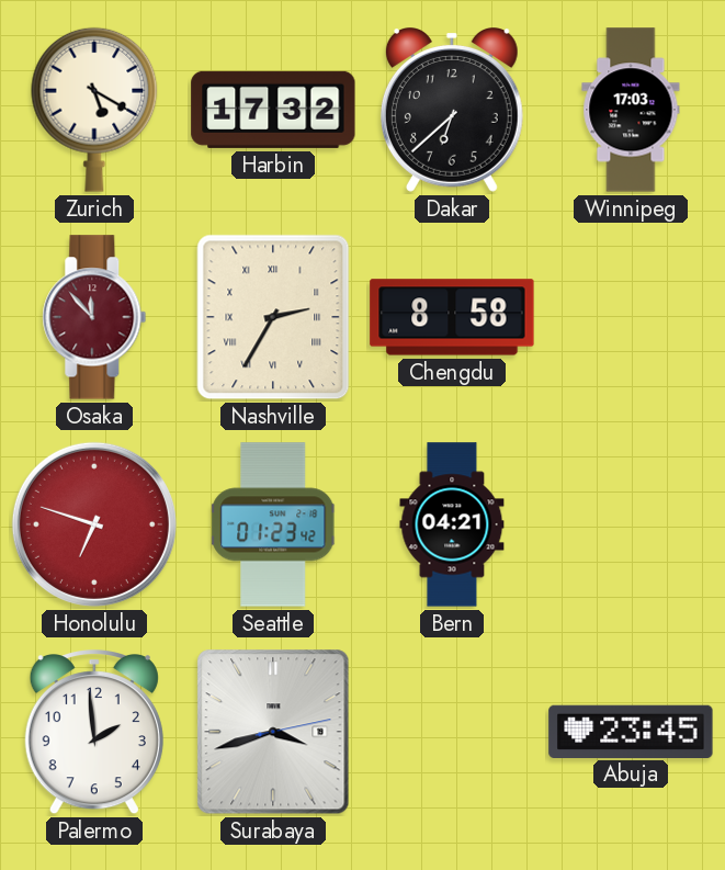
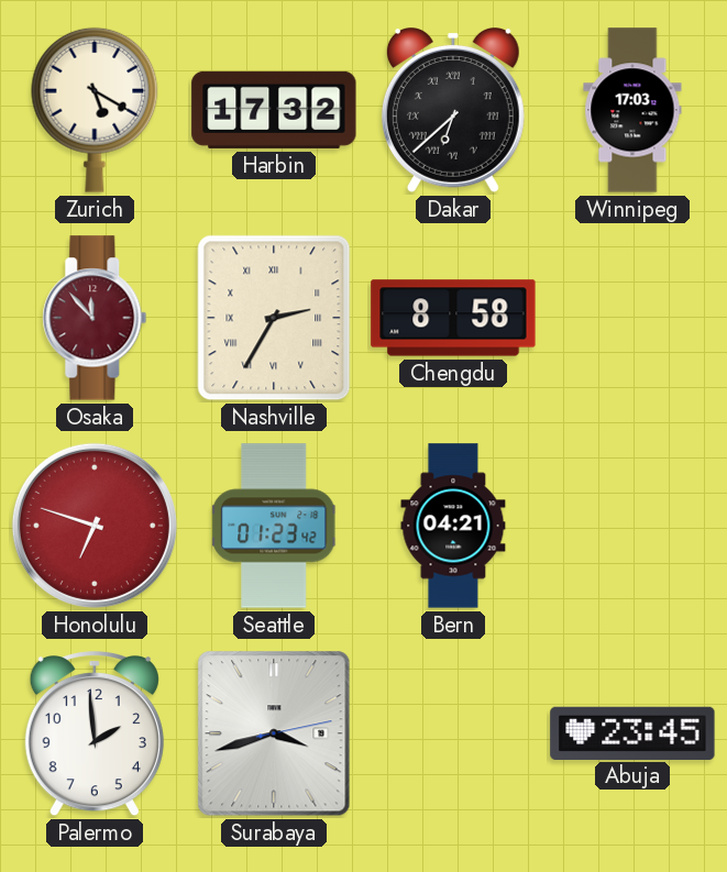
Dakar numerals: Arabic -> Roman (453, 111)
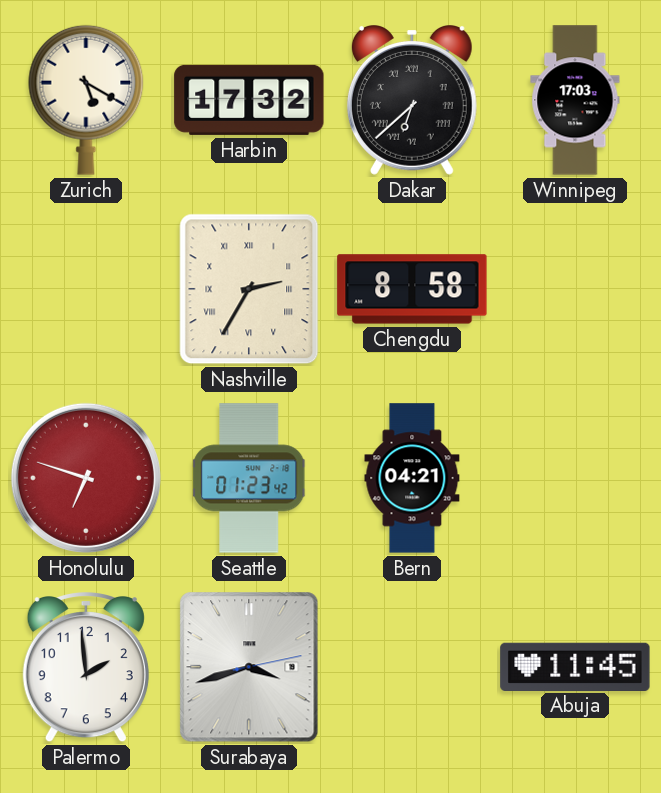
Osaka: 11:53 -> none (95, 318)
Abuja: 23:45 -> 11:45 (575, 666)
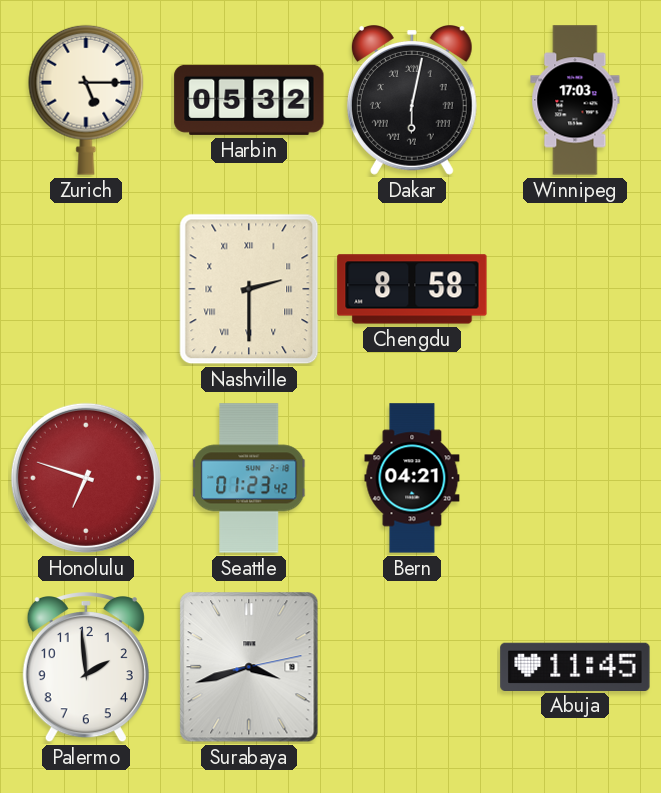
Zurich: 5:20 -> 5:15 (86, 100)
Harbin: 17:32 -> 05:32 (249, 100)
Dakar: 6:38 -> 6:02 (412, 101)
Nashville: 2:35 -> 2:30 (249, 289)
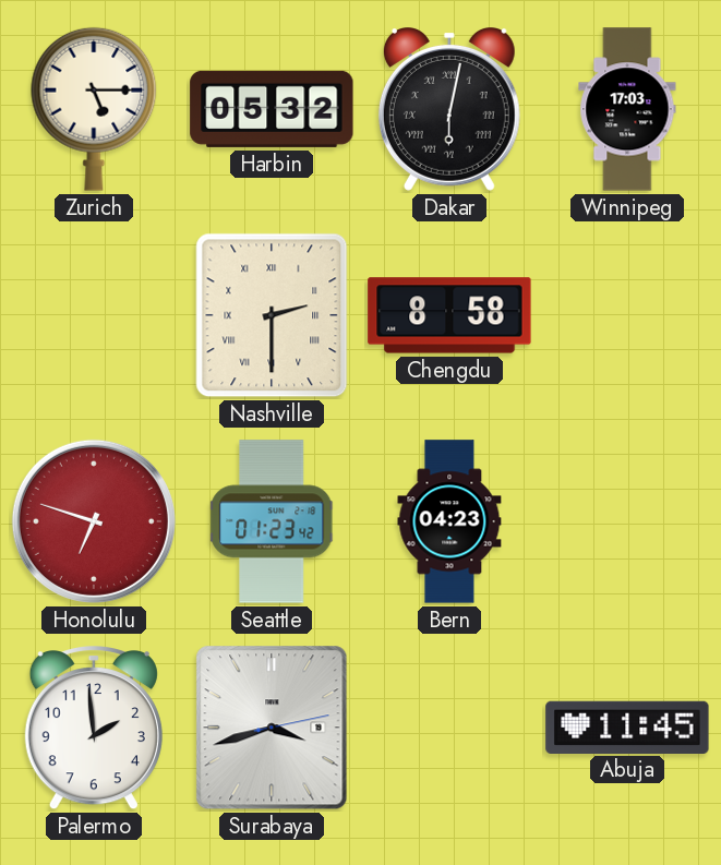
Bern: 04:21 -> 04:23 (449, 521)
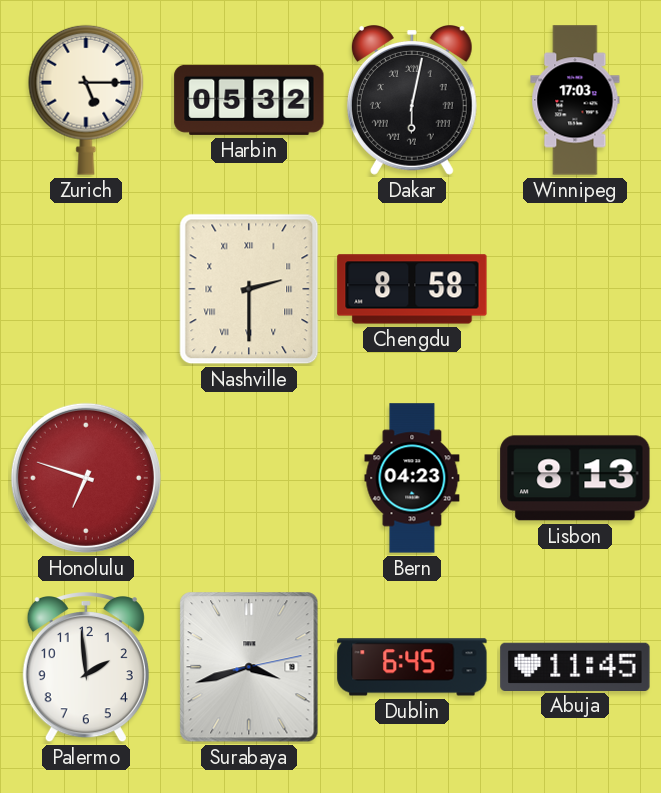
Seattle: 01:23 -> none (273, 521)
Lisbon: none -> 8:13 (575, 478)
Dublin: none -> 6:45 (412, 667)
